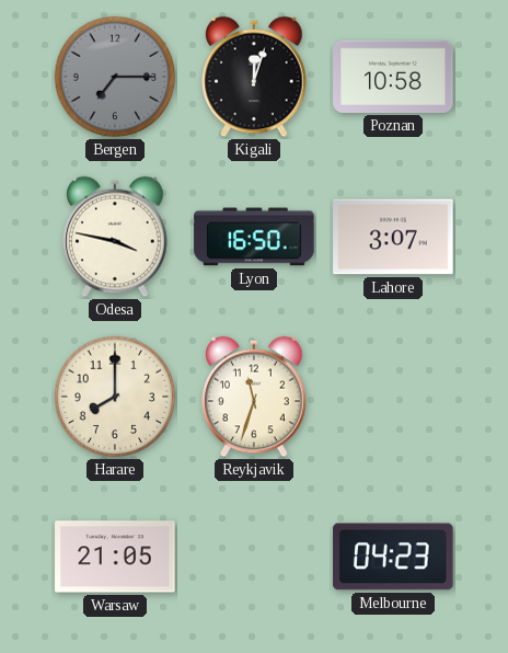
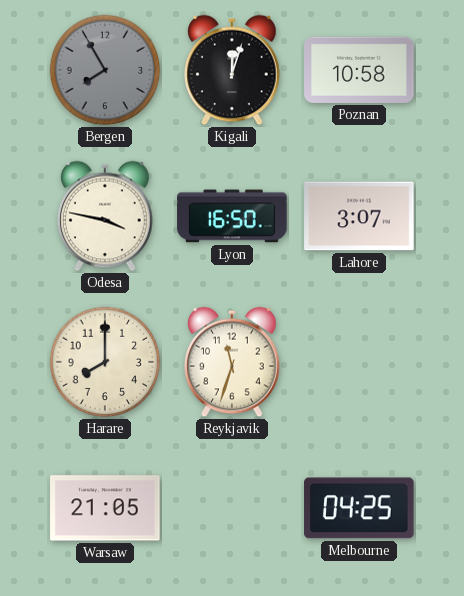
Bergen: 7:15 -> 7:55 (105, 70)
Melbourne: 04:23 -> 04:25 (359, 508)
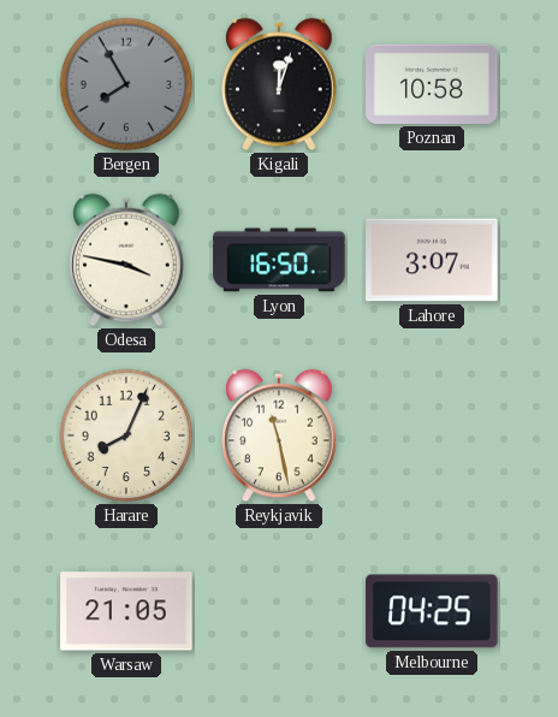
Harare: 8:00 -> 8:04 (126, 435)
Reykjavik: 11:33 -> 11:28 (280, 435)
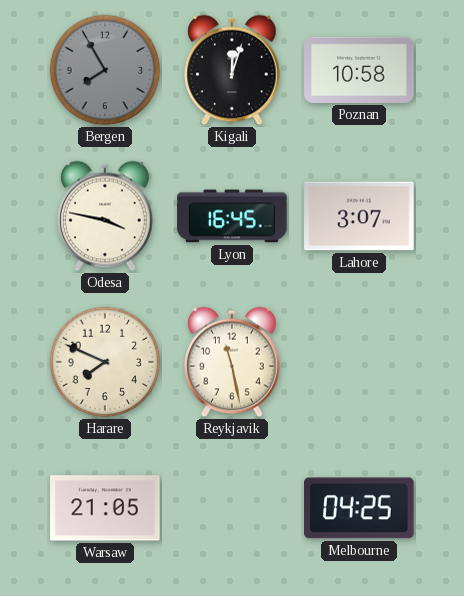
Lyon: 16:50 -> 16:45 (232, 216)
Harare: 8:04 -> 7:49 (105, 362)
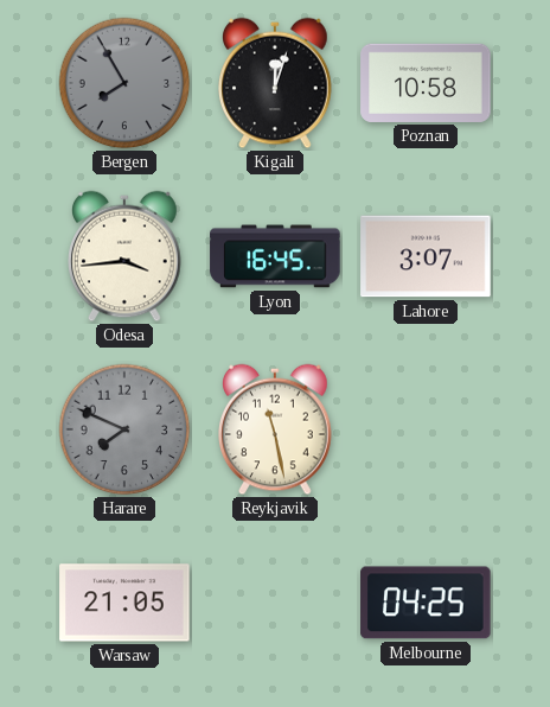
Odesa: 3:47 -> 3:44 (126, 256)
Harare dial: cream -> grey (124, 429)
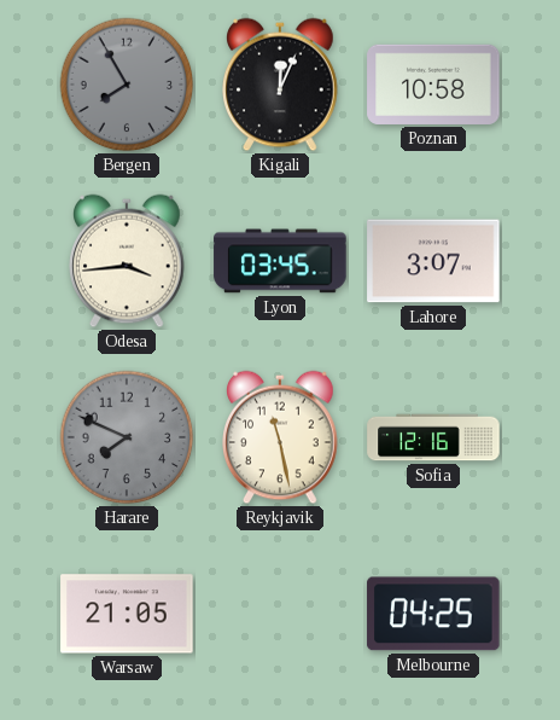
Kigali: 12:03 -> 12:04 (281, 85)
Lyon: 16:45 -> 03:45 (280, 261)
Sofia: none -> 12:16 (433, 437)
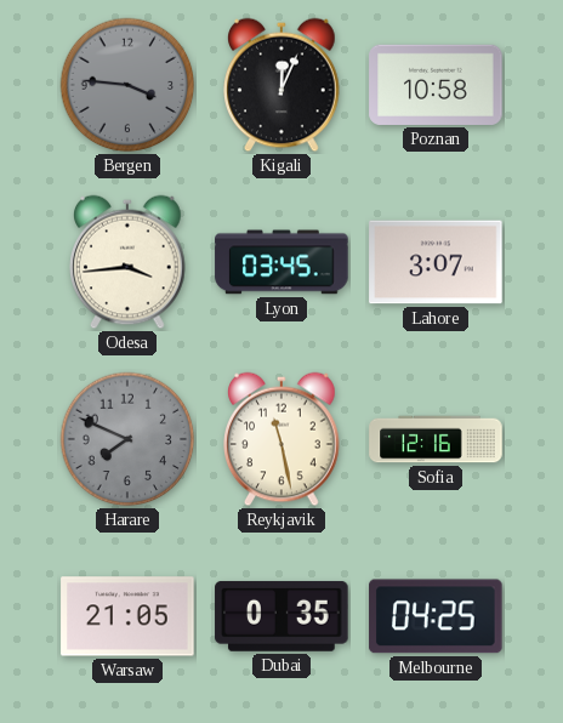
Bergen: 7:55 -> 3:46 (127, 85)
Dubai: none -> 0:35 (281, 616)
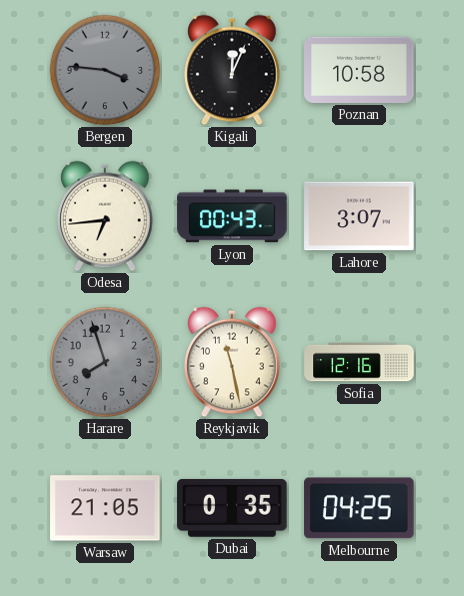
Odesa: 3:44 -> 6:44 (106, 216)
Lyon: 03:45 -> 00:43 (232, 216)
Harare: 7:49 -> 7:57 (105, 362)
